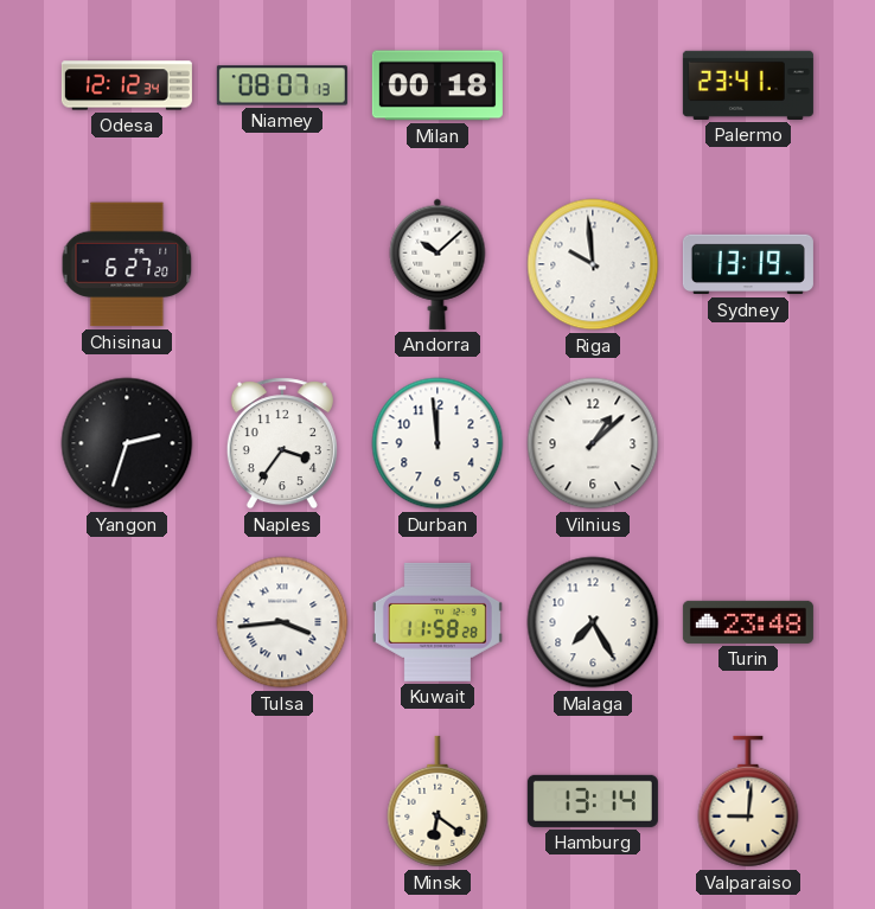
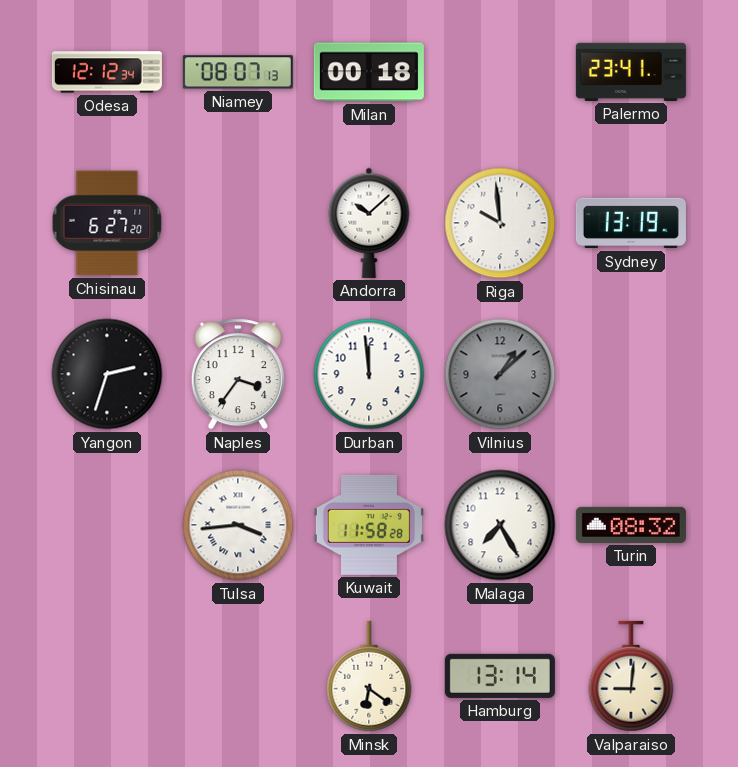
Vilnius dial: white -> grey (500, 374)
Turin: 23:48 -> 08:32 (631, 525)
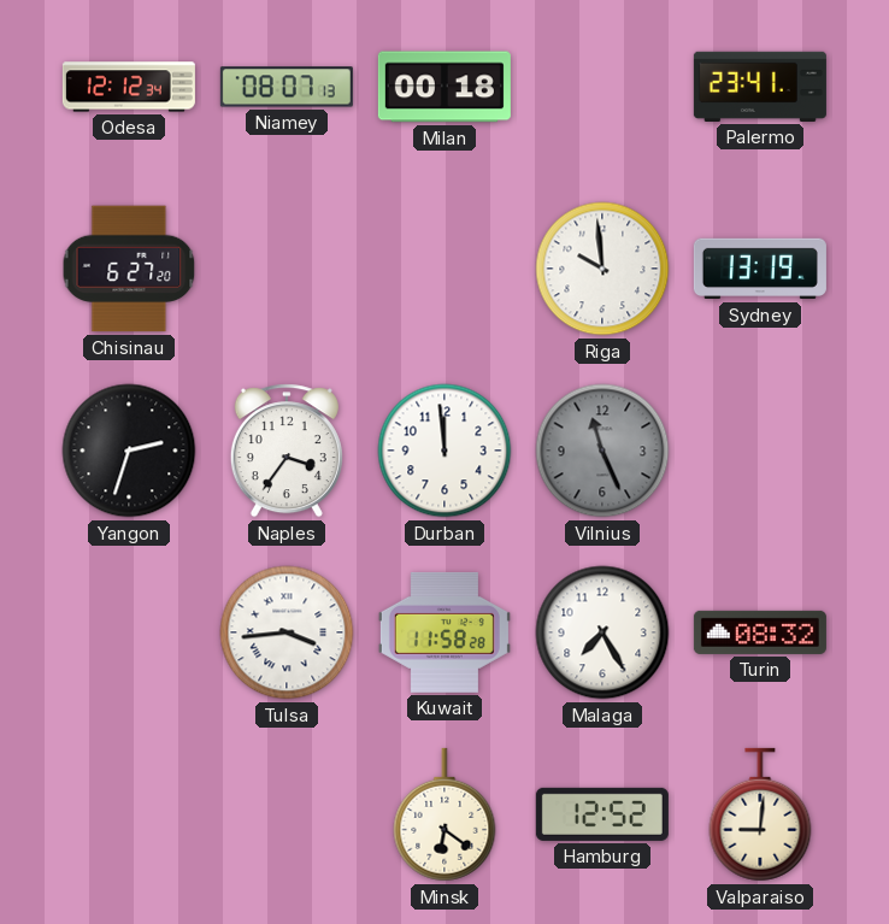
Andorra: 10:08 -> none (369, 223)
Vilnius: 1:08 -> 11:26 (602, 451)
Hamburg: 13:14 -> 12:52 (602, 814)
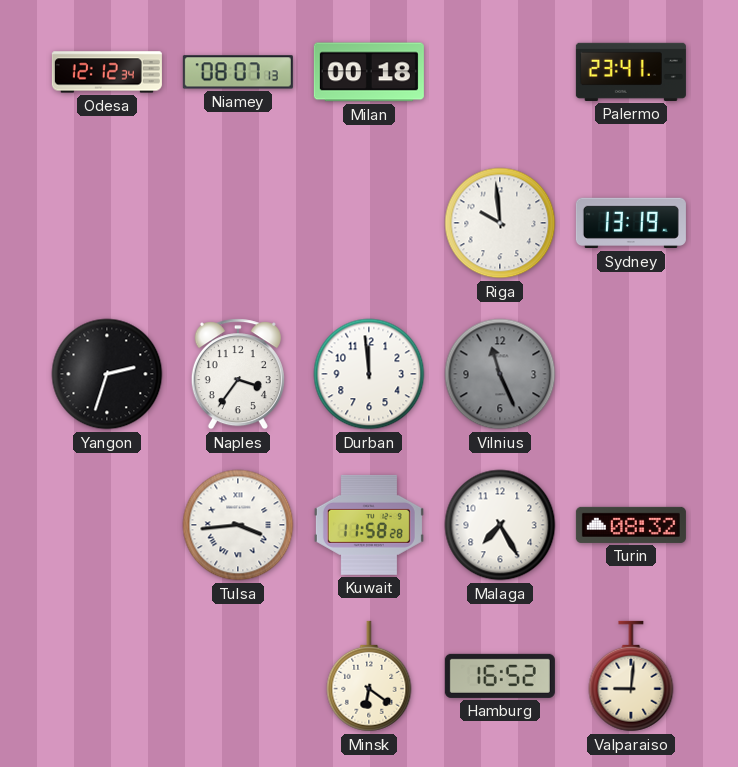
Chisinau: 6:27 -> none (129, 269)
Hamburg: 12:52 -> 16:52 (500, 676)
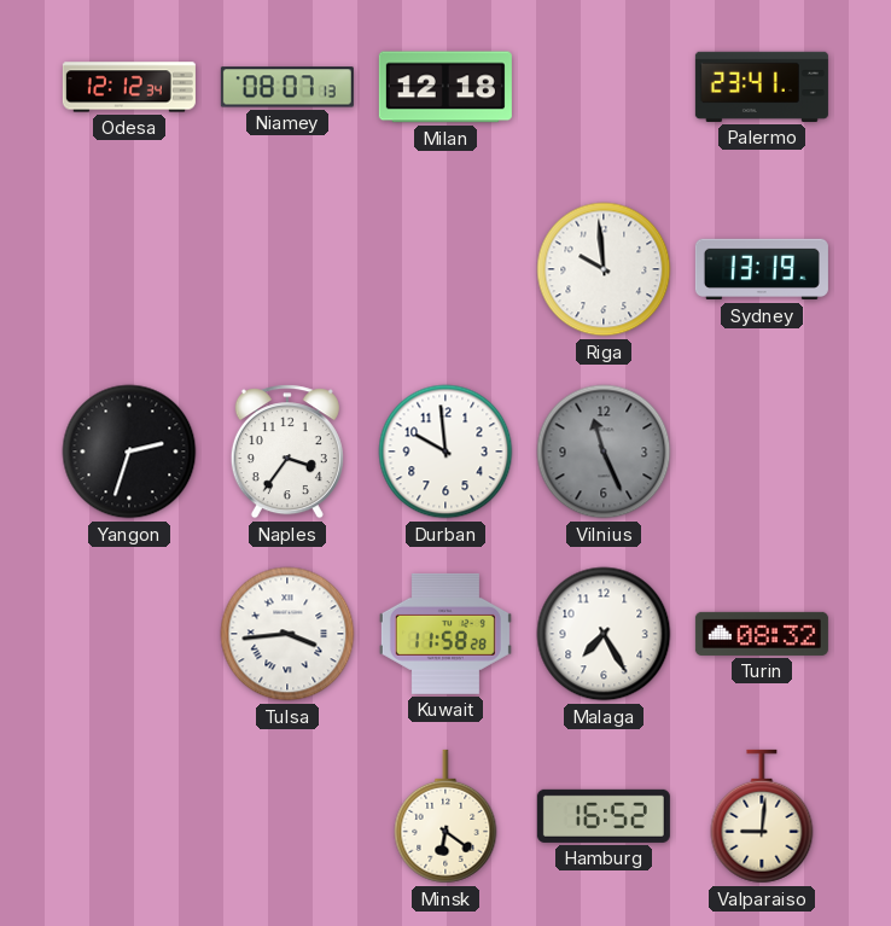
Milan: 00:18 -> 12:18 (445, 87)
Durban: 11:59 -> 9:59 (445, 452)
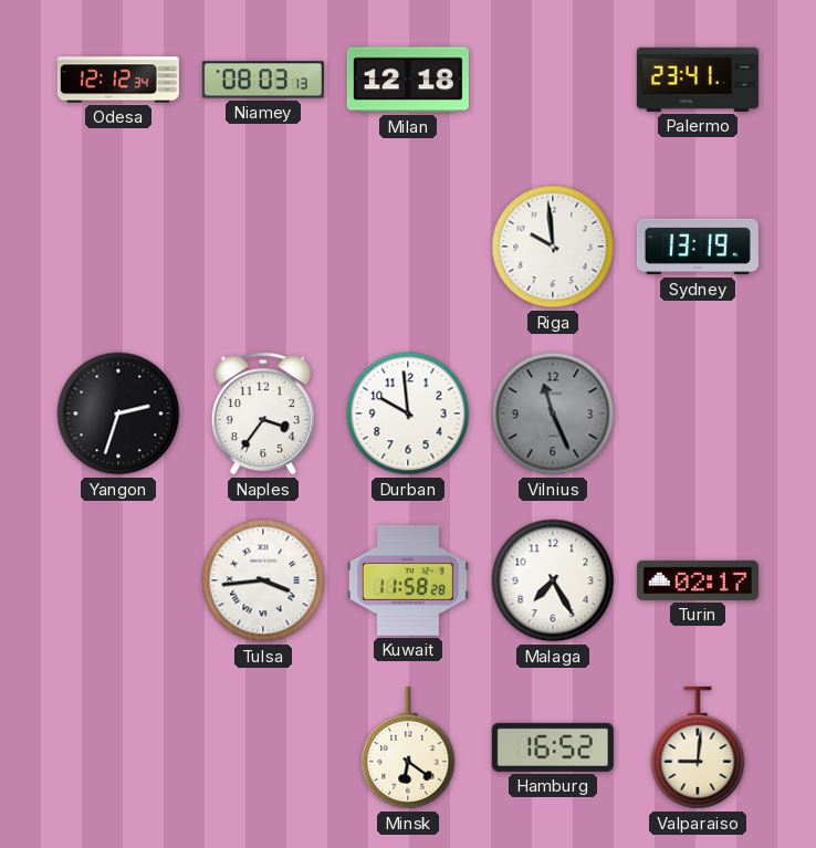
Niamey: 08:07 -> 08:03 (263, 80)
Turin: 08:32 -> 02:17 (698, 580)
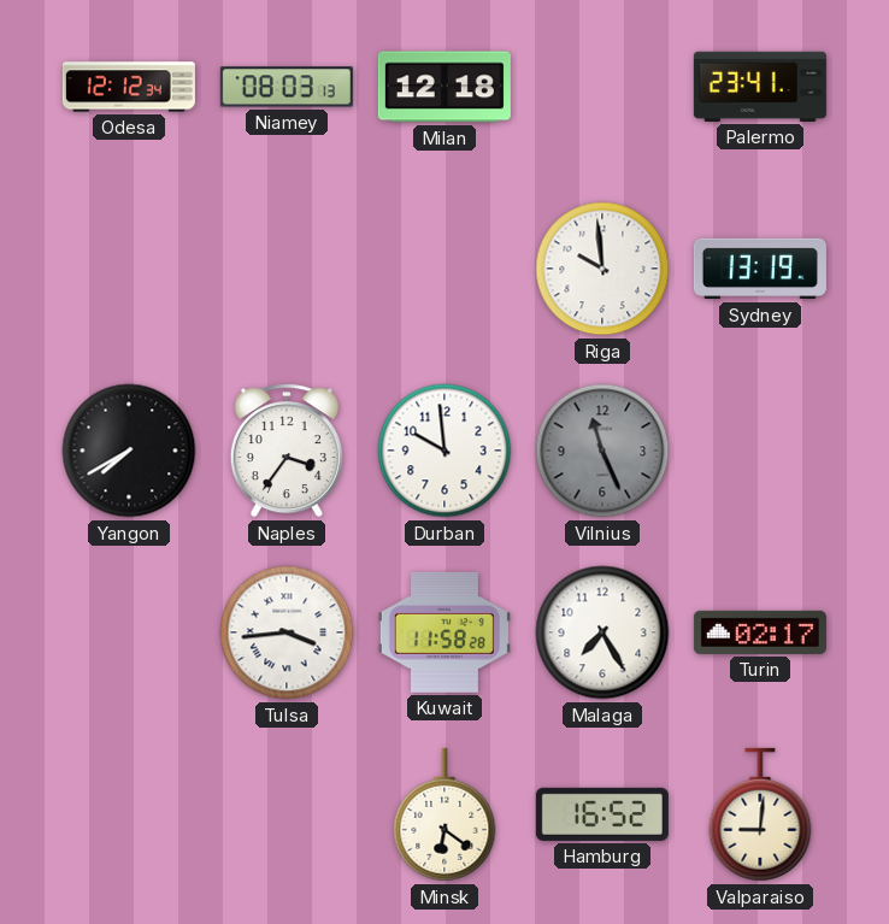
Yangon: 2:33 -> 7:40 (129, 451)
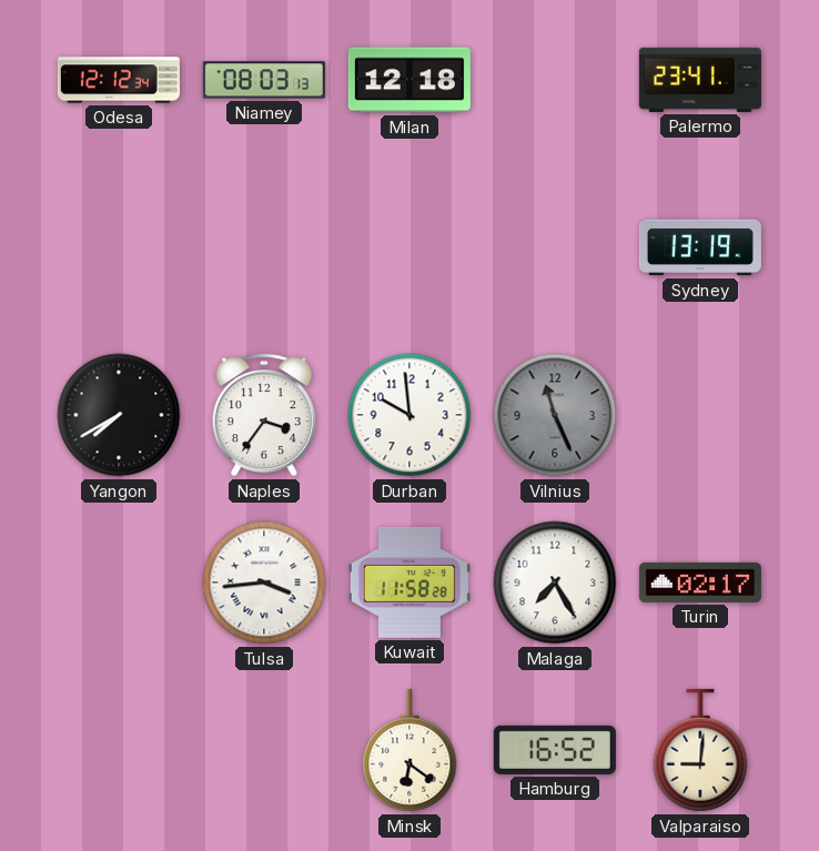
Riga: 9:59 -> none (602, 269)
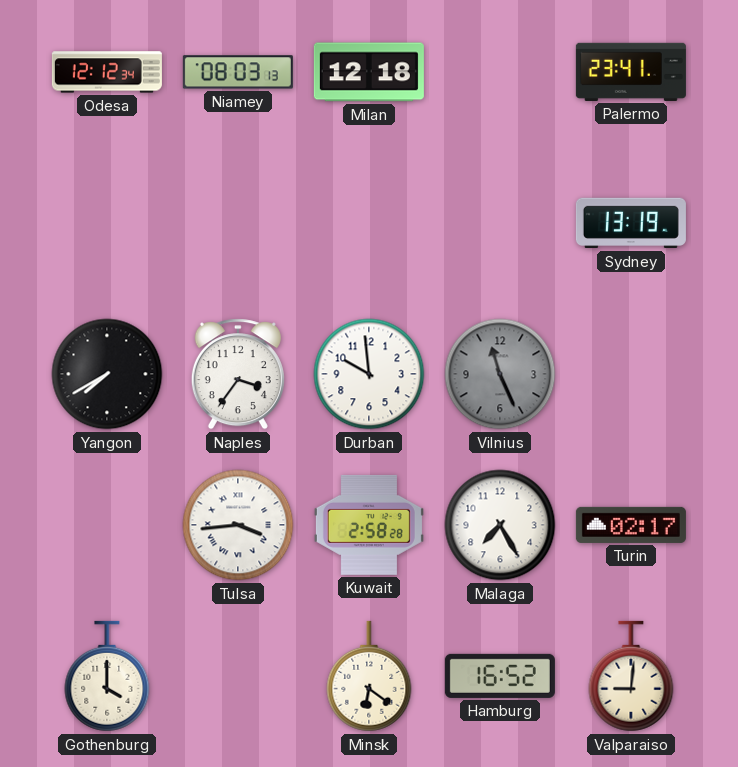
Kuwait: 11:58 -> 2:58 (369, 525)
Gothenburg: none -> 4:00 (107, 676)
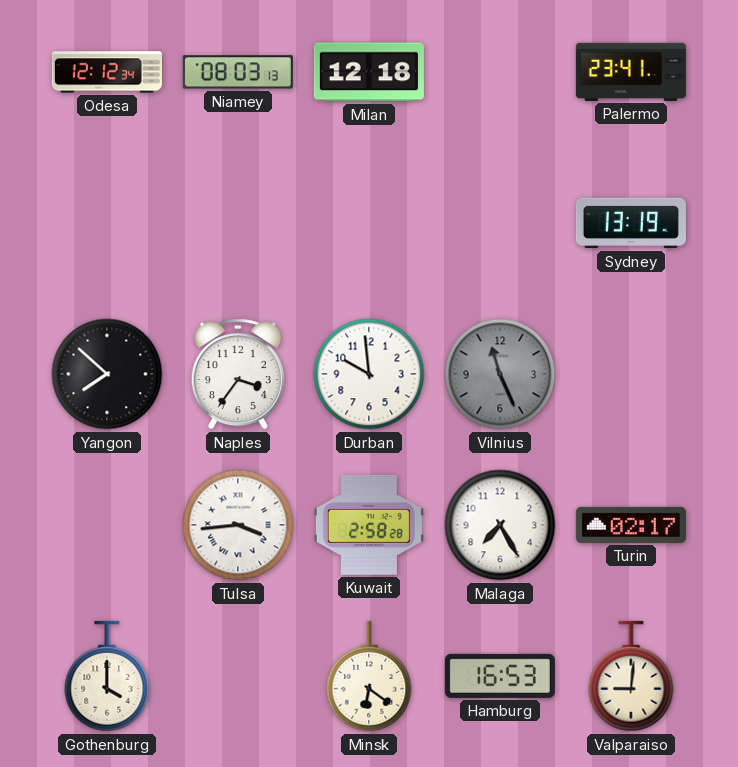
Yangon: 7:40 -> 7:52 (107, 374)
Hamburg: 16:52 -> 16:53 (500, 676)
